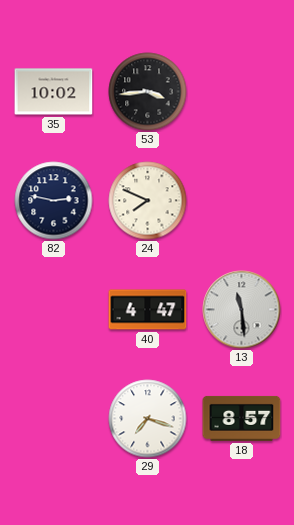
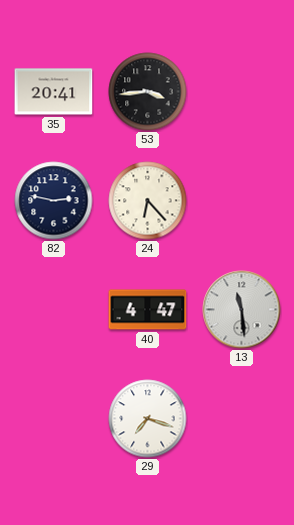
35: 10:02 -> 20:41 (54, 92)
24: 7:49 -> 6:23 (148, 201)
18: 8:57 -> none (242, 418)
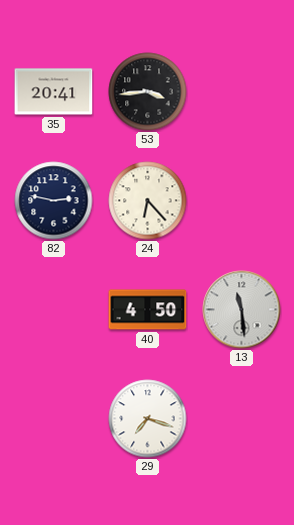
40: 4:47 -> 4:50 (148, 310)
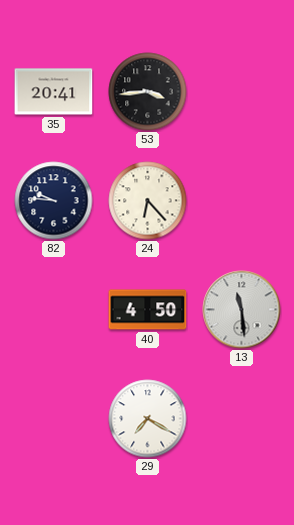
82: 2:47 -> 9:46 (54, 201)
29: 7:18 -> 7:20 (148, 419)
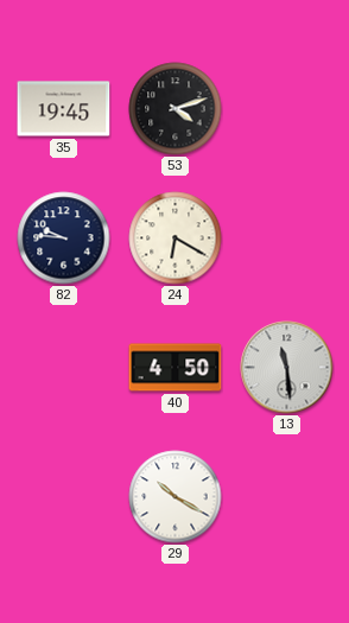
35: 20:41 -> 19:45 (64, 109)
53: 3:44 -> 4:12 (176, 109)
24: 6:23 -> 6:20 (176, 239)
29: 7:20 -> 10:20 (176, 497)
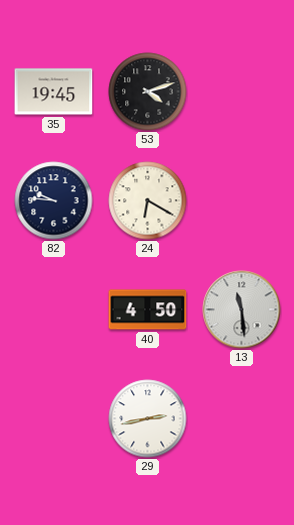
29: 10:20 -> 2:43 (148, 419)
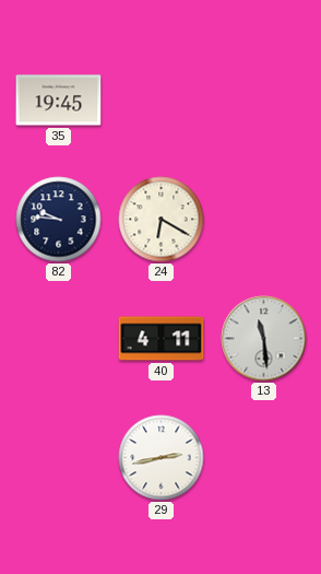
53: 4:12 -> none (148, 92)
40: 4:50 -> 4:11 (162, 339)
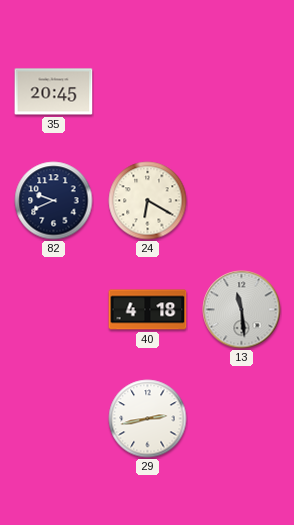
35: 19:45 -> 20:45 (54, 92)
82: 9:46 -> 9:41 (54, 201)
40: 4:11 -> 4:18 (148, 310)
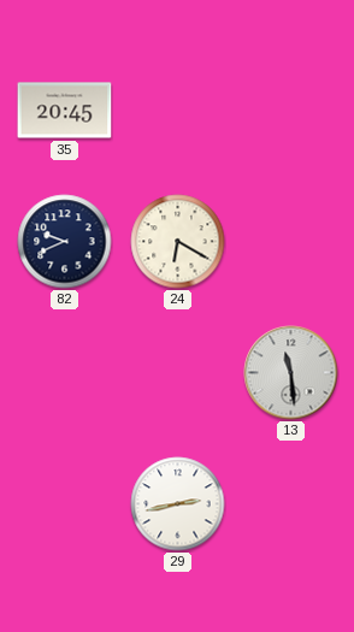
40: 4:18 -> none (148, 310)
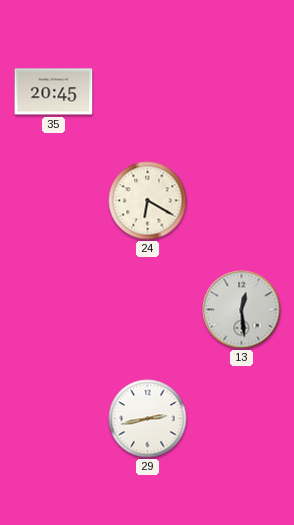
82: 9:41 -> none (65, 242)
13: 11:29 -> 12:29 (242, 310)
